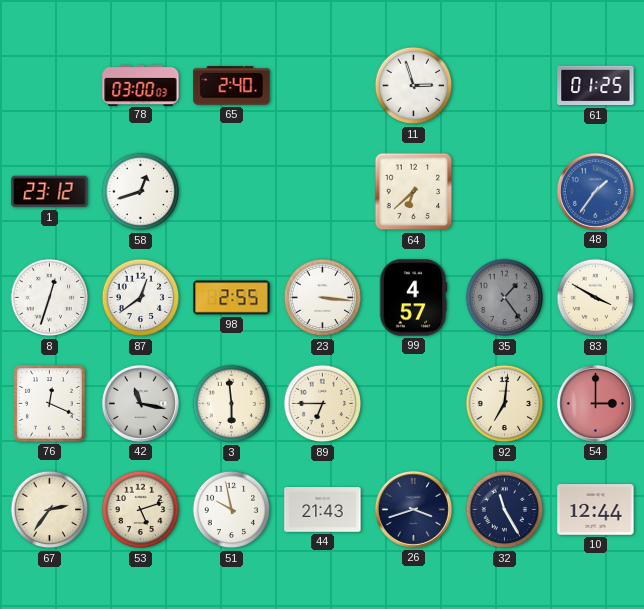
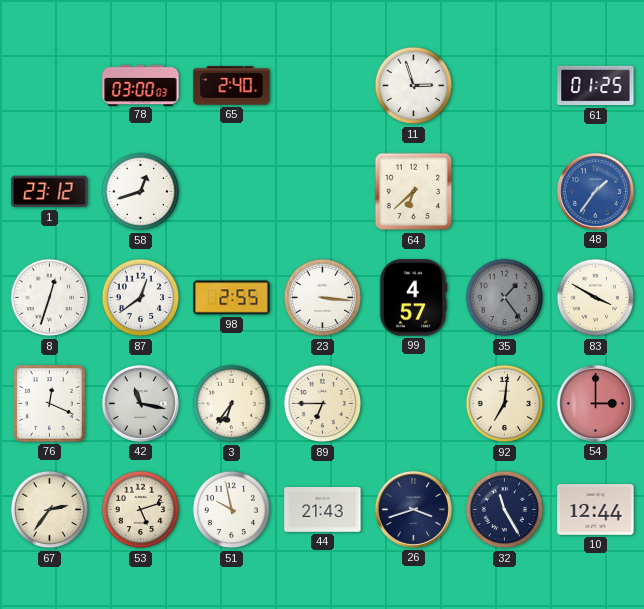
3: 5:59 -> 6:36 (232, 404)
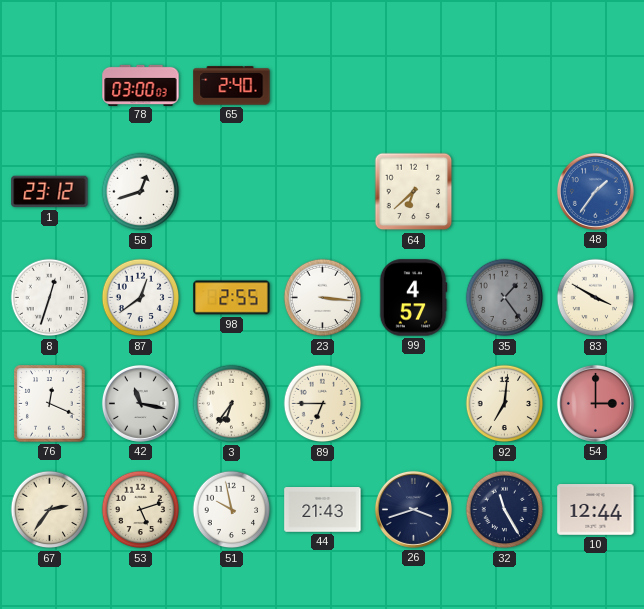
11: 2:57 -> none (414, 86)
61: 01:25 -> none (596, 86)
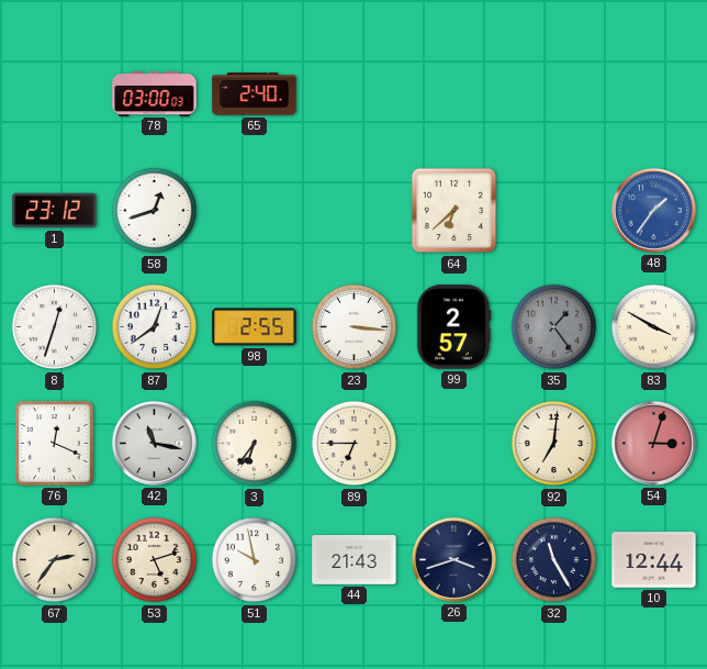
99: 4:57 -> 2:57 (453, 327)
54: 3:00 -> 3:03 (653, 443)
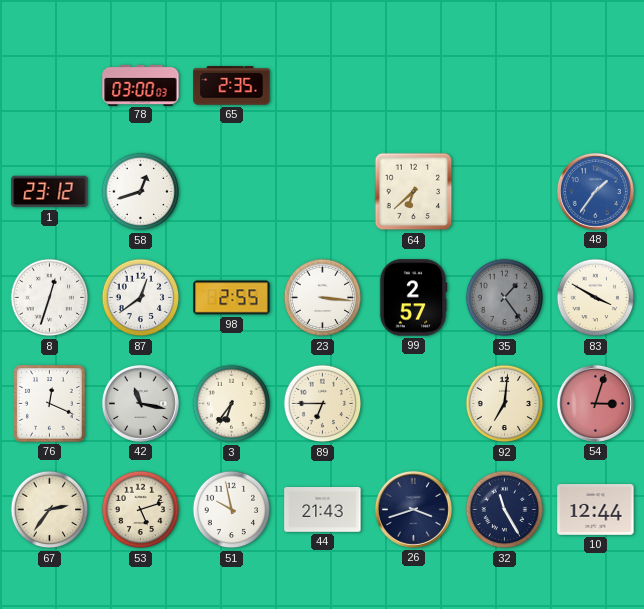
65: 2:40 -> 2:35 (232, 86)
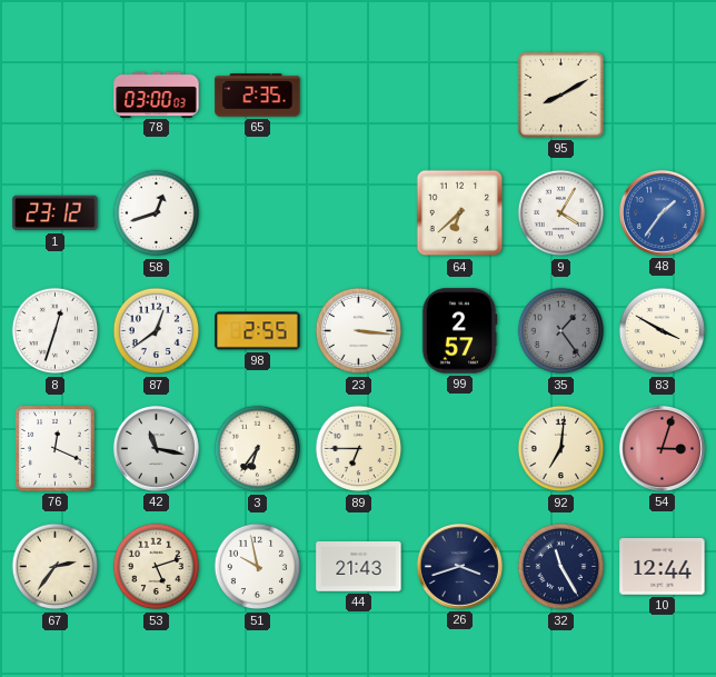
95: none -> 8:10 (561, 96)
9: none -> 4:05 (561, 213)
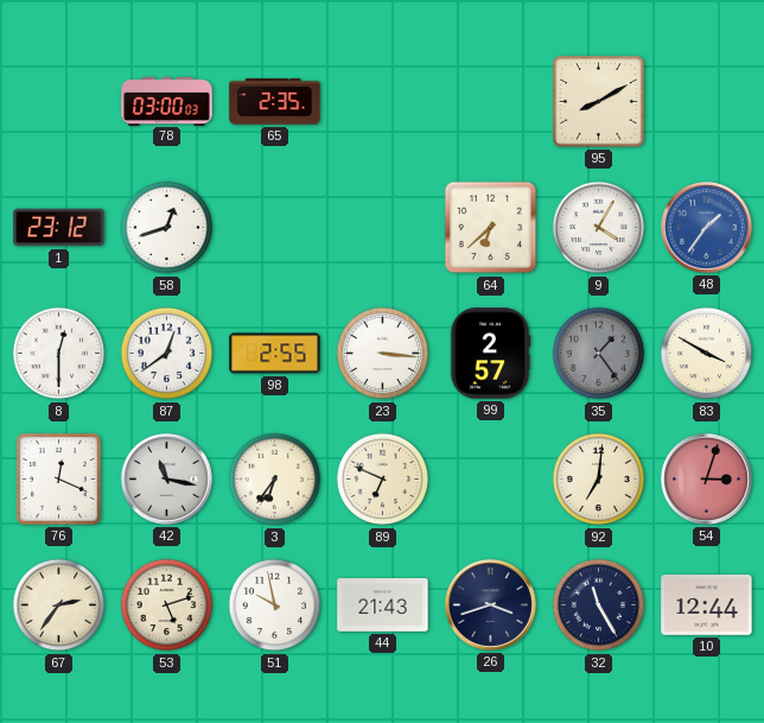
8: 12:33 -> 12:30 (59, 354)
89: 6:45 -> 6:49 (383, 480)
